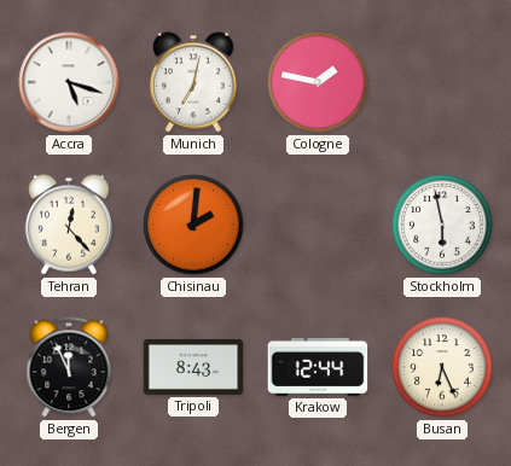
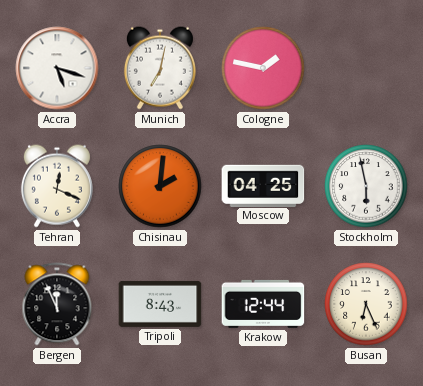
Tehran: 12:23 -> 12:19 (57, 186)
Moscow: none -> 04:25 (263, 185)
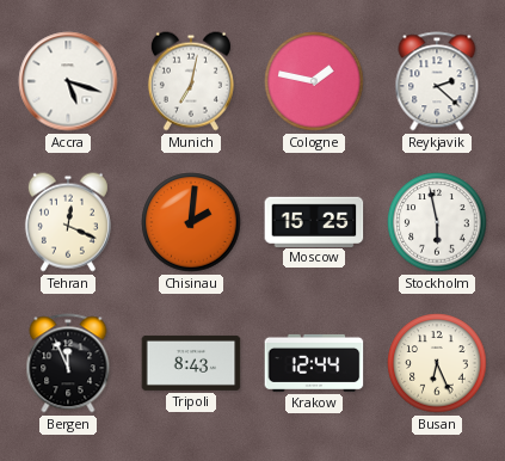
Reykjavik: none -> 2:22 (437, 81)
Moscow: 04:25 -> 15:25 (314, 221)
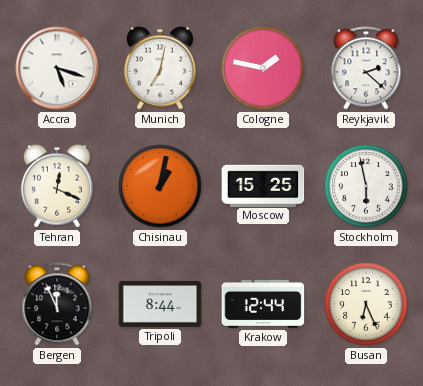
Chisinau: 2:01 -> 1:02 (160, 186)
Tripoli: 8:43 -> 8:44 (160, 304)
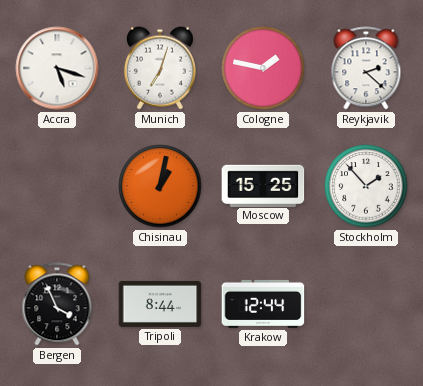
Munich: 7:02 -> 7:03 (160, 68)
Tehran: 12:19 -> none (57, 186)
Stockholm: 5:58 -> 1:53 (366, 186)
Bergen: 11:56 -> 3:56 (57, 304)
Busan: 6:26 -> none (366, 304)
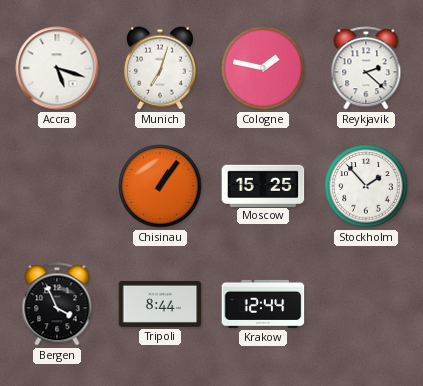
Chisinau: 1:02 -> 1:06 (160, 186)
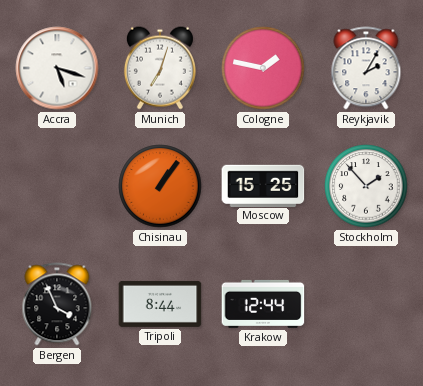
Reykjavik: 2:22 -> 2:05 (366, 68)
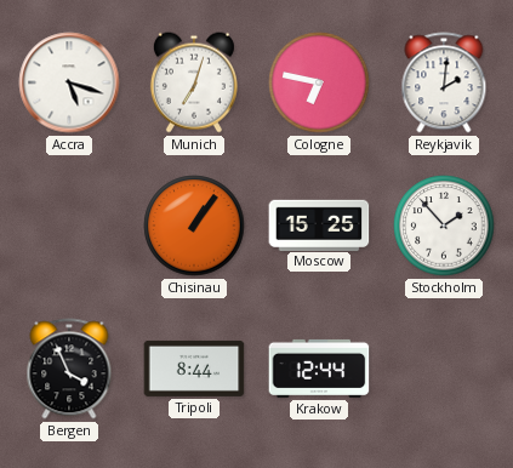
Cologne: 1:47 -> 6:47 (319, 82)
Reykjavik: 2:05 -> 2:01 (444, 82)
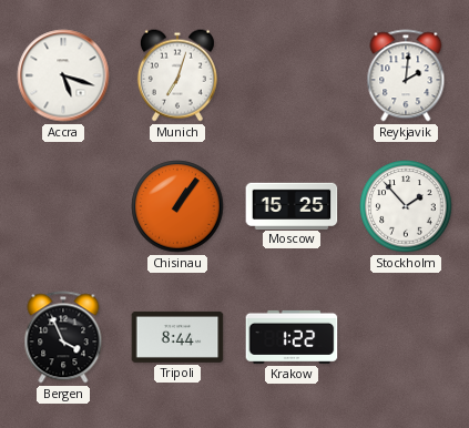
Cologne: 6:47 -> none (319, 82)
Krakow: 12:44 -> 1:22 (292, 337)
